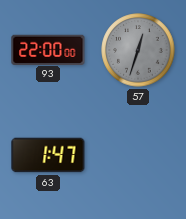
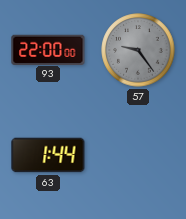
57: 12:33 -> 9:24 (138, 50)
63: 1:47 -> 1:44 (48, 155)
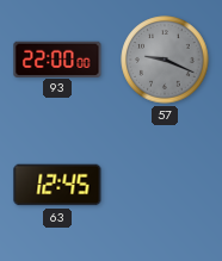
57: 9:24 -> 9:19 (165, 60)
63: 1:44 -> 12:45 (57, 185)
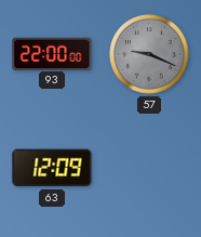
63: 12:45 -> 12:09 (52, 168)
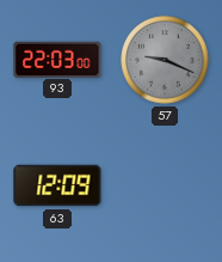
93: 22:00 -> 22:03 (57, 59)
